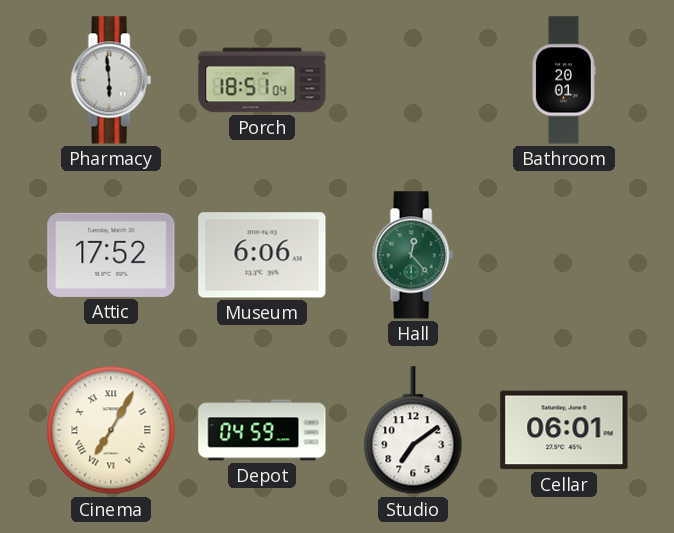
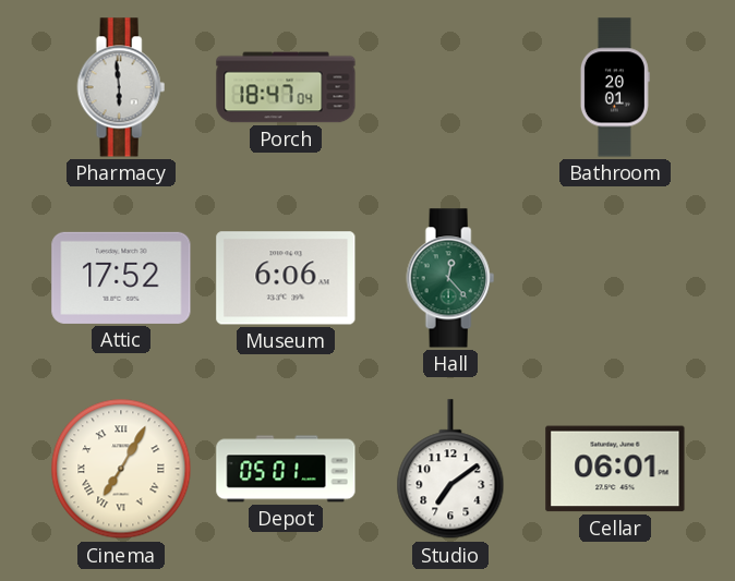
Porch: 18:51 -> 18:47 (286, 87)
Depot: 04:59 -> 05:01 (286, 469)
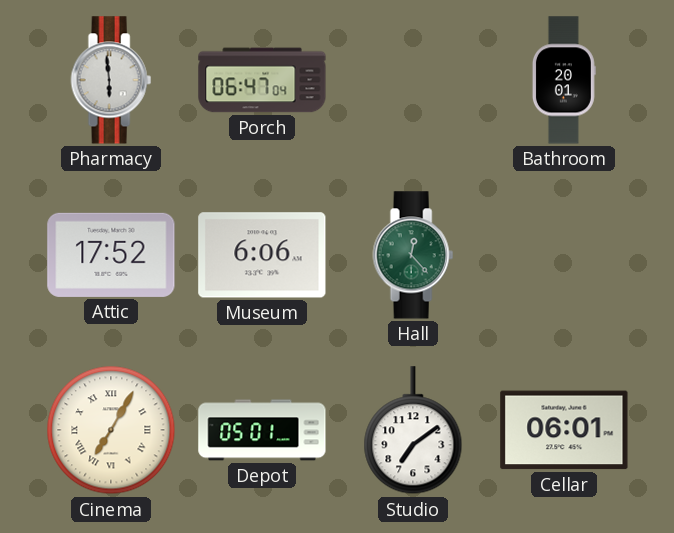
Porch: 18:47 -> 06:47 (262, 80)
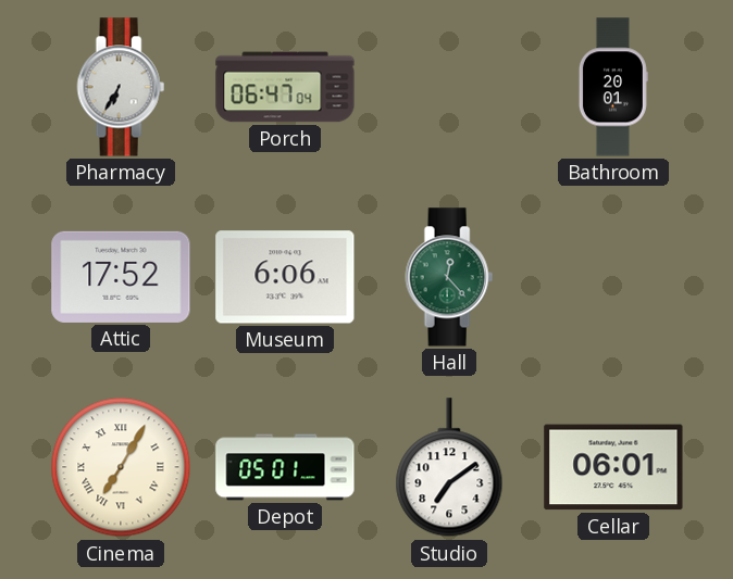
Pharmacy: 5:59 -> 6:35 (121, 87)
